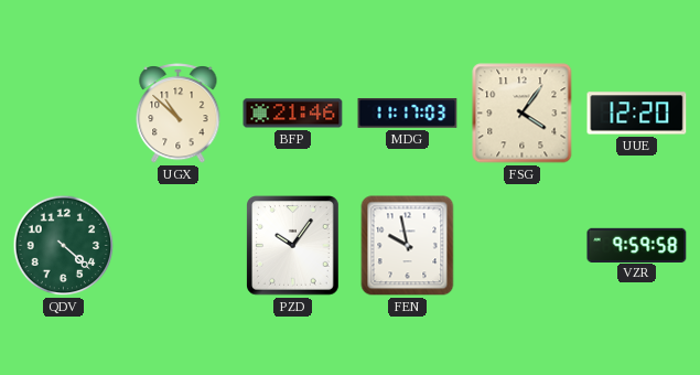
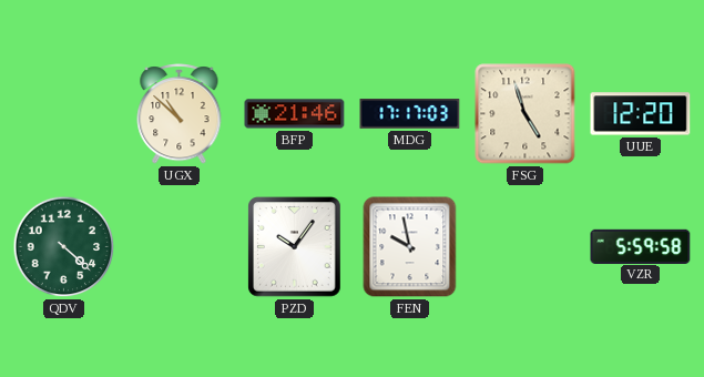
MDG: 11:17 -> 17:17 (410, 114)
FSG: 4:06 -> 4:57 (526, 114)
VZR: 9:59 -> 5:59 (641, 246)
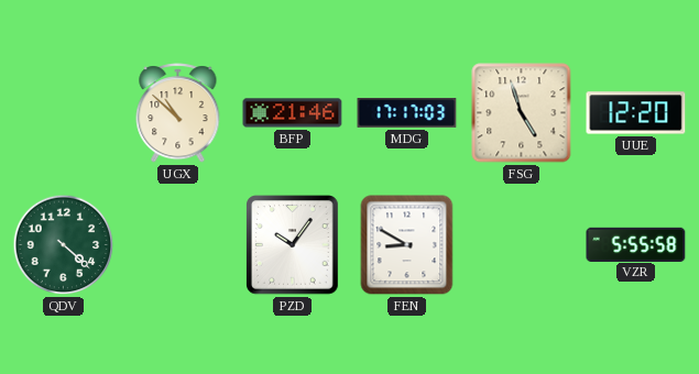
FEN: 9:58 -> 8:50 (407, 245)
VZR: 5:59 -> 5:55 (636, 244)
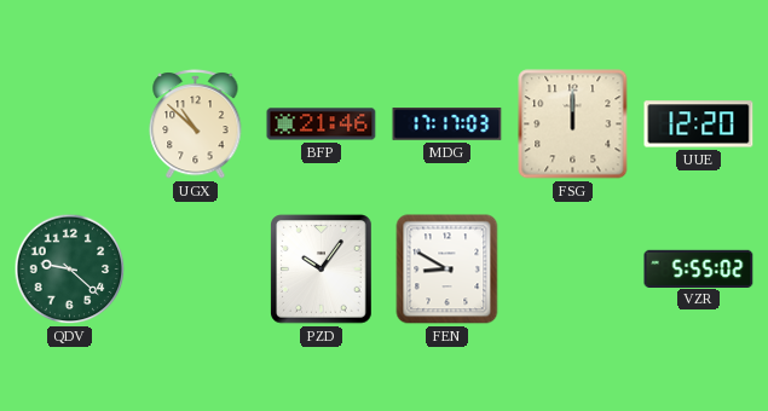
FSG: 4:57 -> 12:00 (573, 125)
QDV: 4:22 -> 9:22 (70, 270)
VZR: 5:55:58 -> 5:55:02 (699, 268)
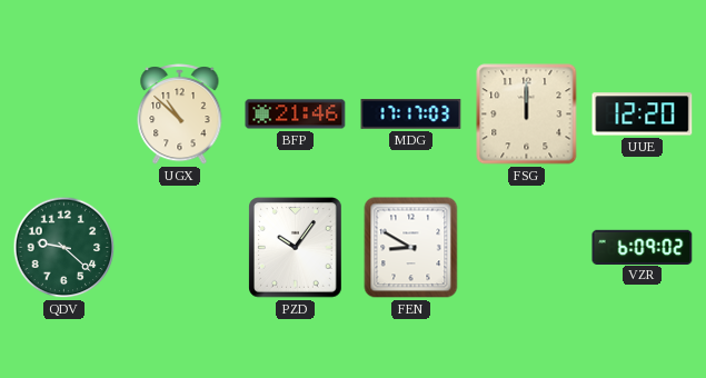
VZR: 5:55 -> 6:09 (643, 247)
